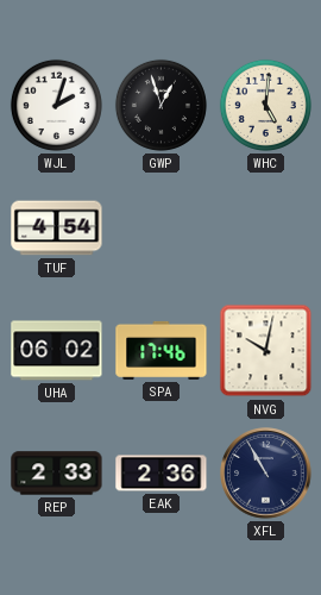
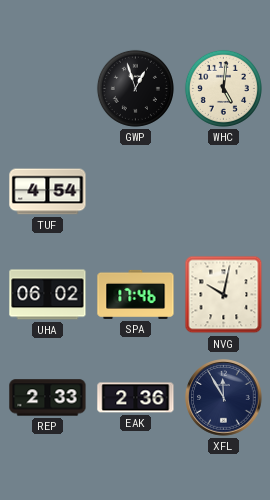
WJL: 2:03 -> none (56, 105)
XFL: 10:55 -> 11:55 (224, 398)
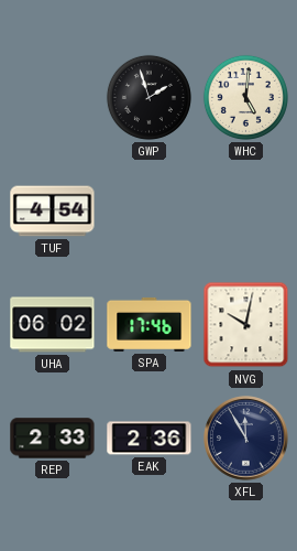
GWP: 12:57 -> 1:57 (148, 97)
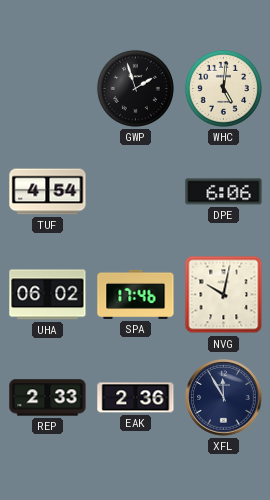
DPE: none -> 6:06 (224, 192)
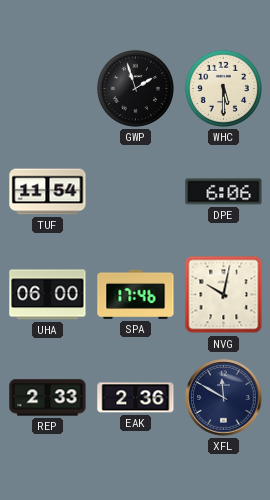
WHC: 5:01 -> 5:30 (223, 88)
TUF: 4:54 -> 11:54 (48, 192)
UHA: 06:02 -> 06:00 (48, 295)
XFL: 11:55 -> 11:50 (224, 398)
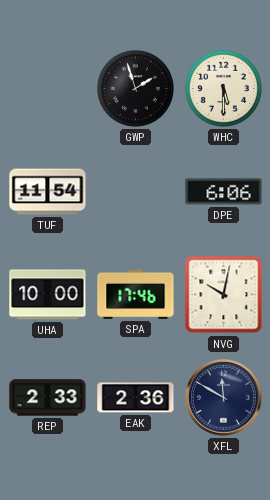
UHA: 06:00 -> 10:00 (48, 295)
